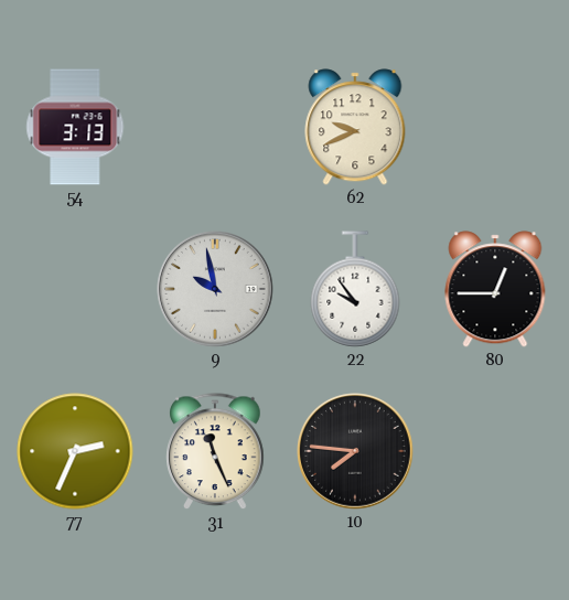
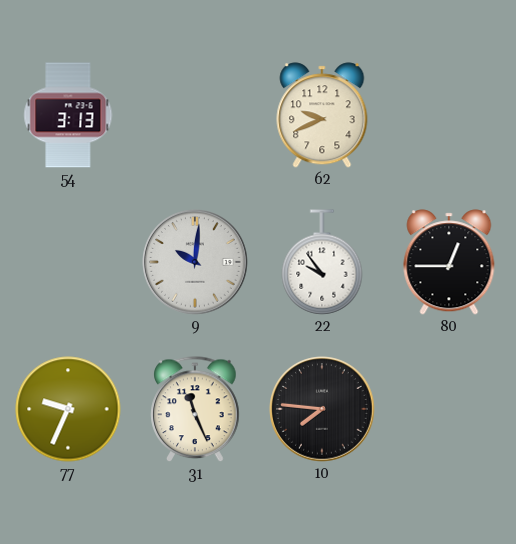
9: 9:58 -> 10:01 (195, 262)
77: 2:34 -> 9:34 (68, 409)
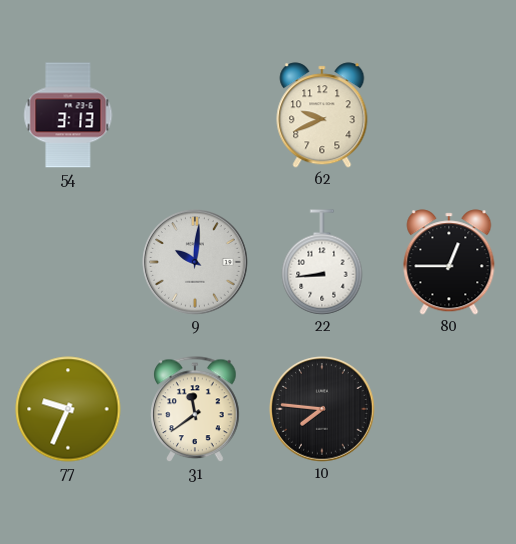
22: 9:54 -> 8:44 (322, 262)
31: 11:26 -> 11:39 (195, 410)
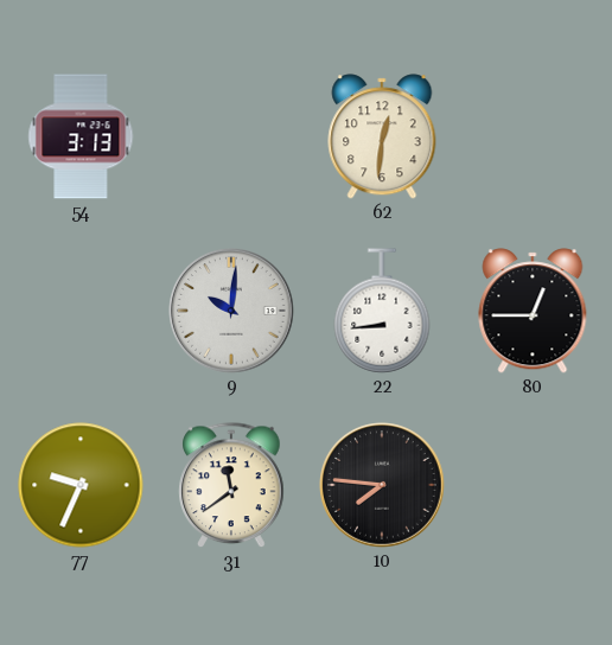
62: 9:41 -> 12:31 (382, 136)
